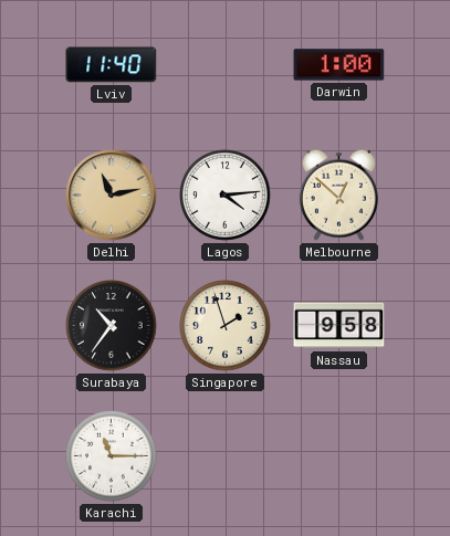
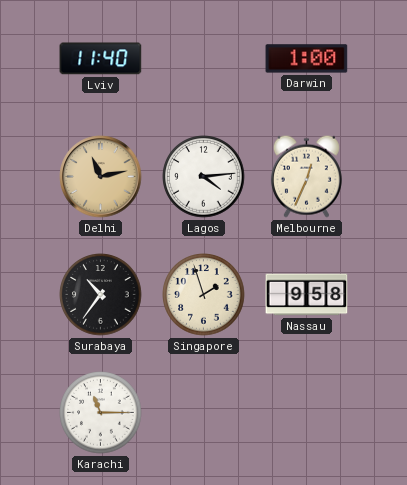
Melbourne: 12:52 -> 12:34 (306, 176)
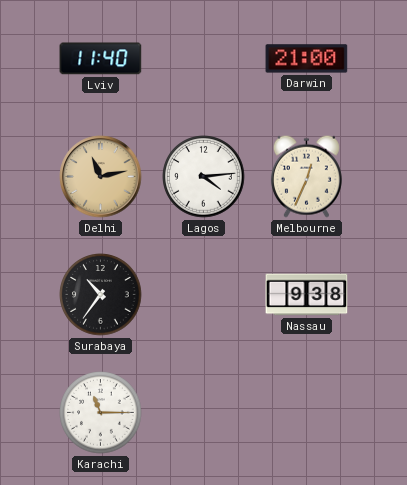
Darwin: 1:00 -> 21:00 (307, 59)
Singapore: 1:57 -> none (204, 295)
Nassau: 9:58 -> 9:38 (307, 295)
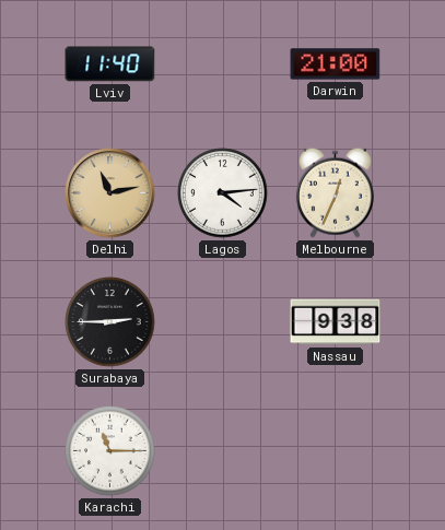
Surabaya: 10:36 -> 2:45 (110, 322)
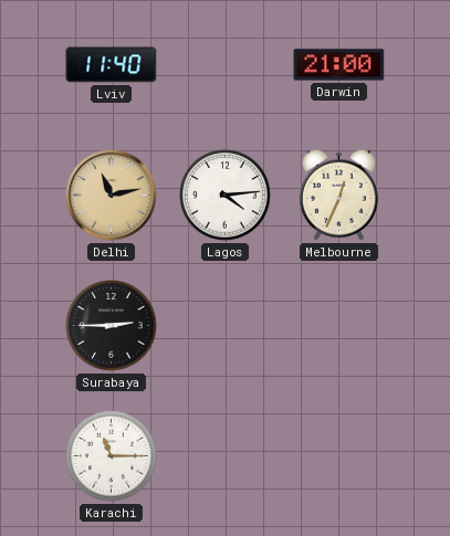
Nassau: 9:38 -> none (336, 322)
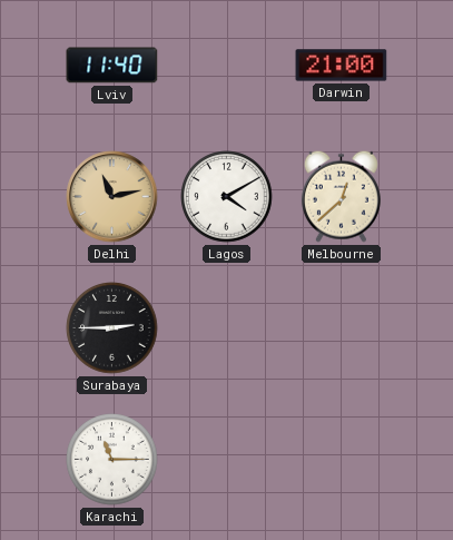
Lagos: 4:14 -> 4:10 (227, 197)
Melbourne: 12:34 -> 12:38 (341, 196)
